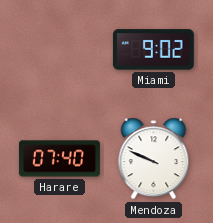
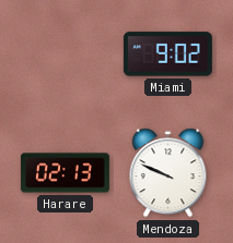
Harare: 07:40 -> 02:13 (65, 173)
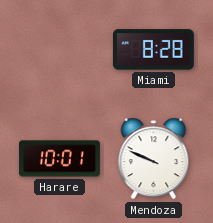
Miami: 9:02 -> 8:28 (153, 50)
Harare: 02:13 -> 10:01 (59, 159)
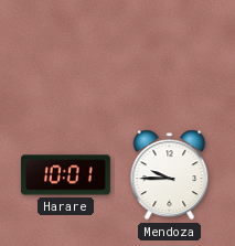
Miami: 8:28 -> none (153, 50)
Mendoza: 9:49 -> 9:45 (170, 175)
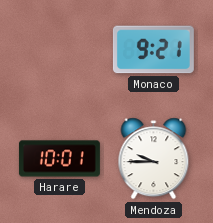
Monaco: none -> 9:21 (153, 50)
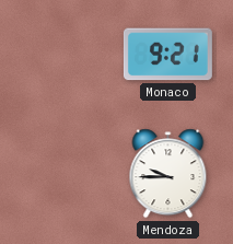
Harare: 10:01 -> none (59, 159)
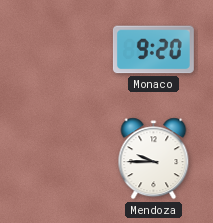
Monaco: 9:21 -> 9:20 (153, 50)
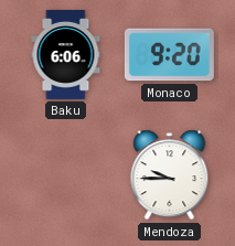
Baku: none -> 6:06 (66, 54)
